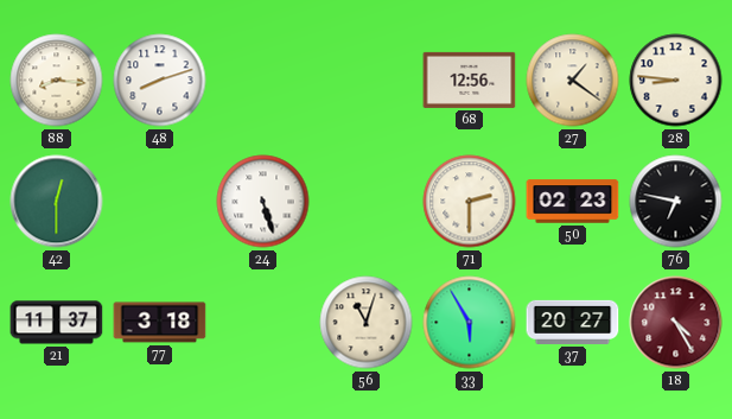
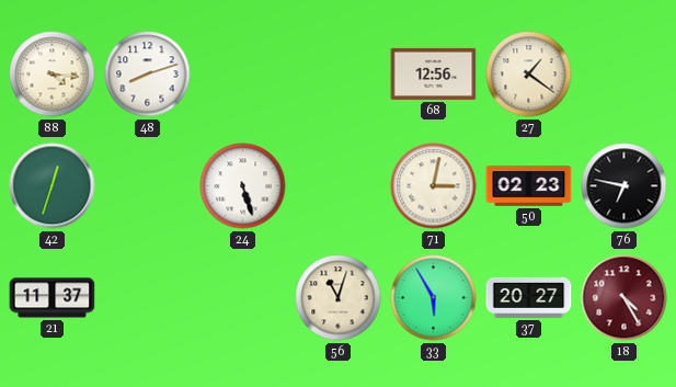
88: 8:16 -> 4:16 (53, 75)
28: 8:46 -> none (676, 81)
42: 12:30 -> 12:33 (53, 186)
71: 2:30 -> 3:02 (434, 186)
77: 3:18 -> none (160, 323)
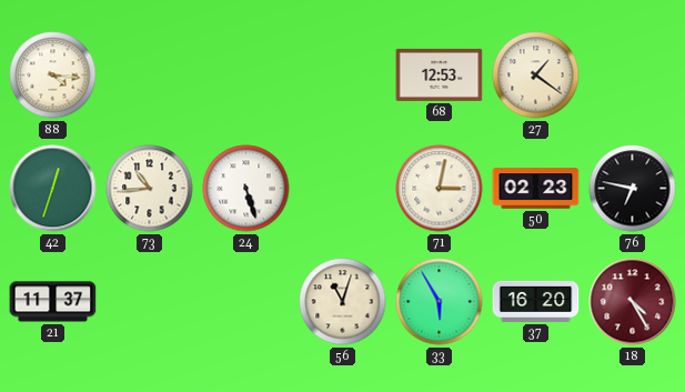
48: 8:12 -> none (148, 75)
68: 12:56 -> 12:53 (440, 74)
73: none -> 10:44 (150, 189)
37: 20:27 -> 16:20 (536, 301)
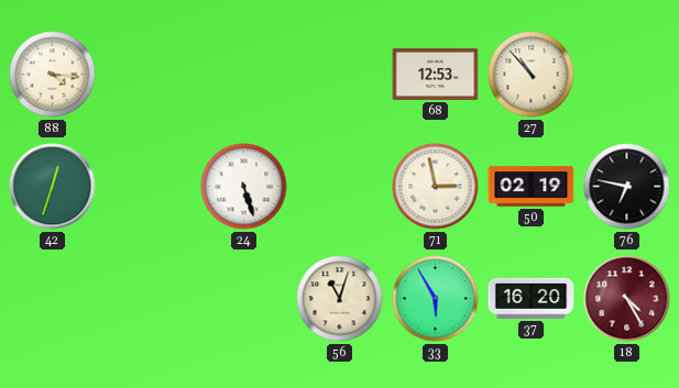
27: 1:21 -> 10:53 (532, 75)
73: 10:44 -> none (150, 189)
71: 3:02 -> 2:58 (436, 187)
50: 02:23 -> 02:19 (532, 187)
21: 11:37 -> none (53, 302)
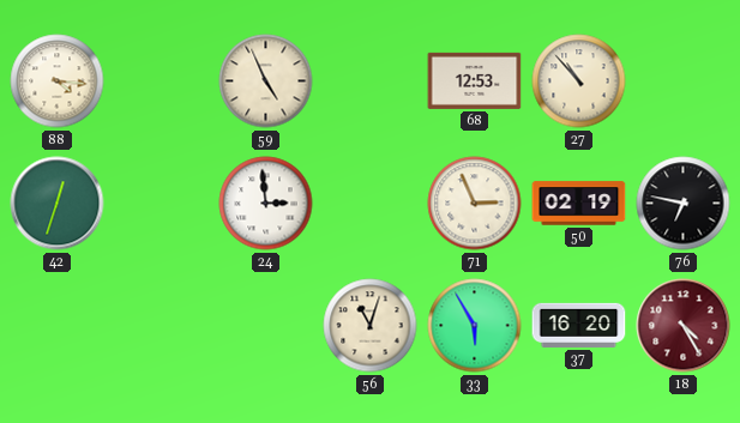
59: none -> 4:56 (266, 81)
24: 5:27 -> 2:59 (266, 204)
71: 2:58 -> 2:56 (475, 204)
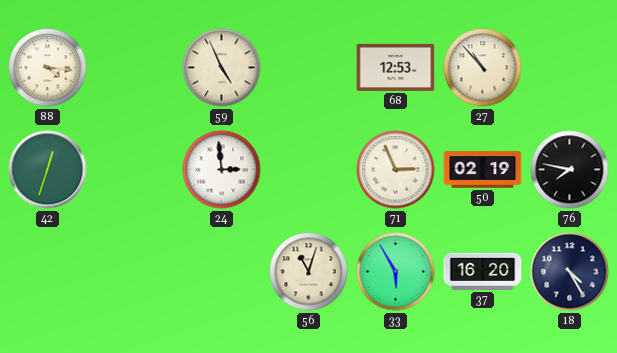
76: 6:47 -> 7:47 (570, 170)
18 dial: burgundy -> navy (570, 272)
